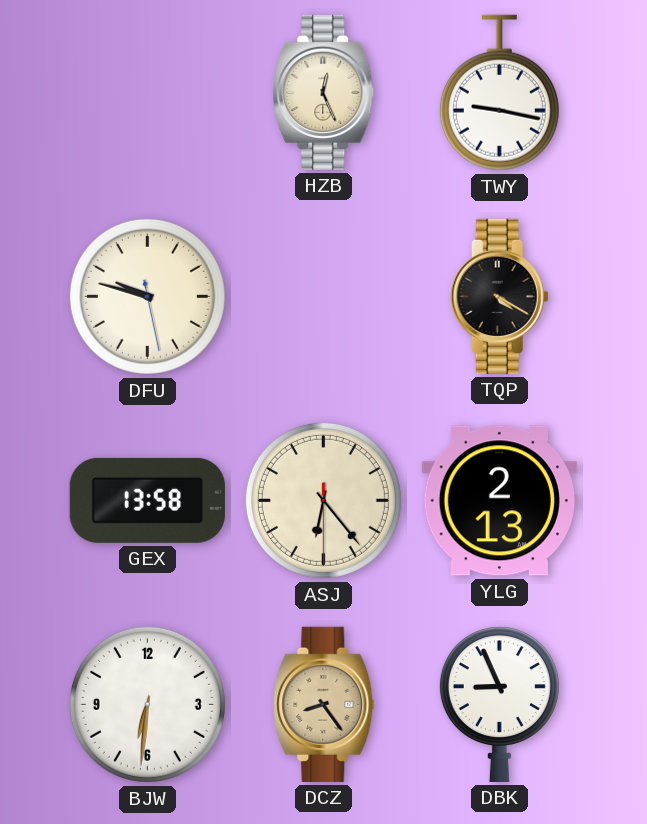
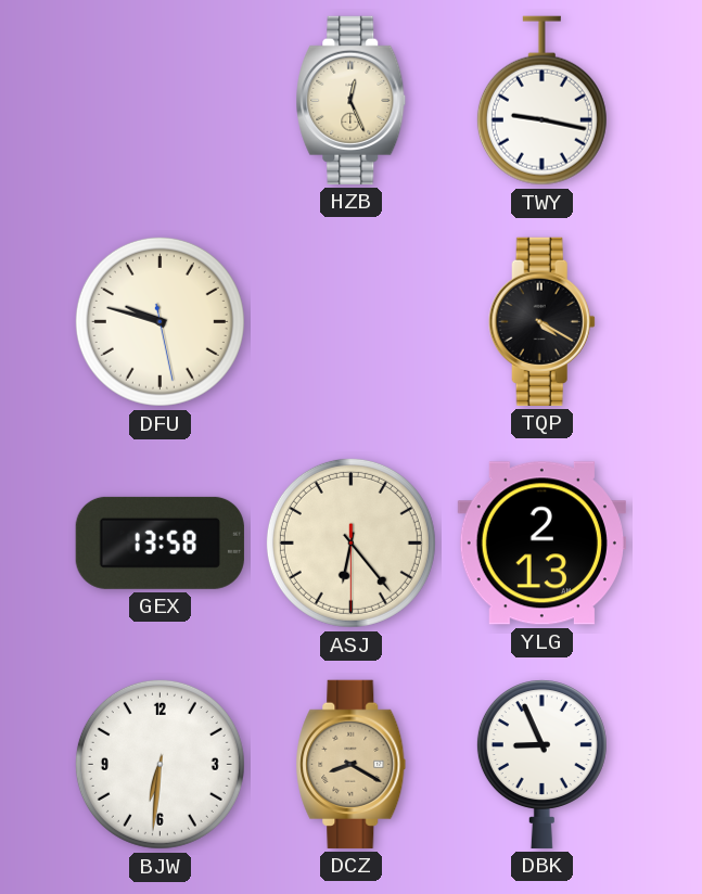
DCZ: 8:24 -> 8:20 (352, 764)
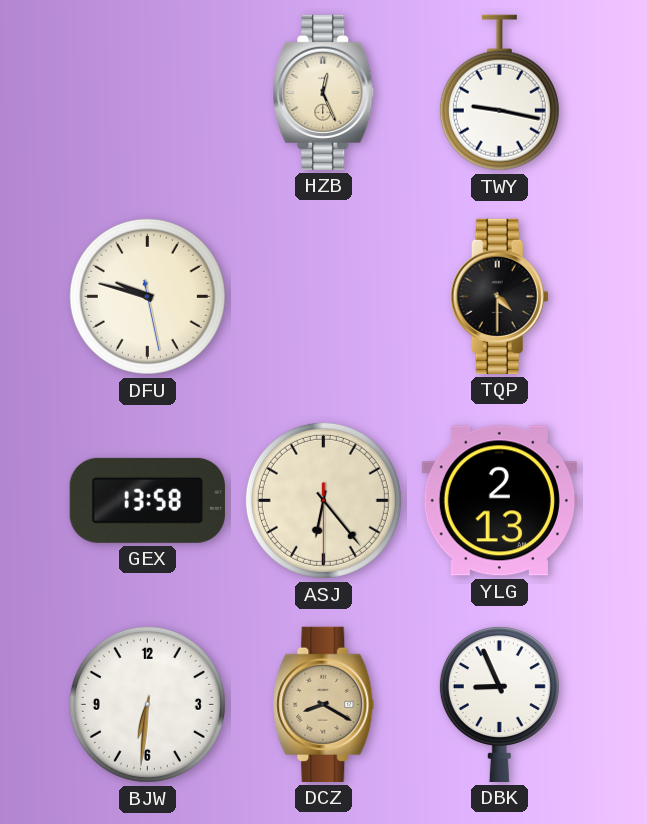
TQP: 4:20 -> 4:30 (499, 296)
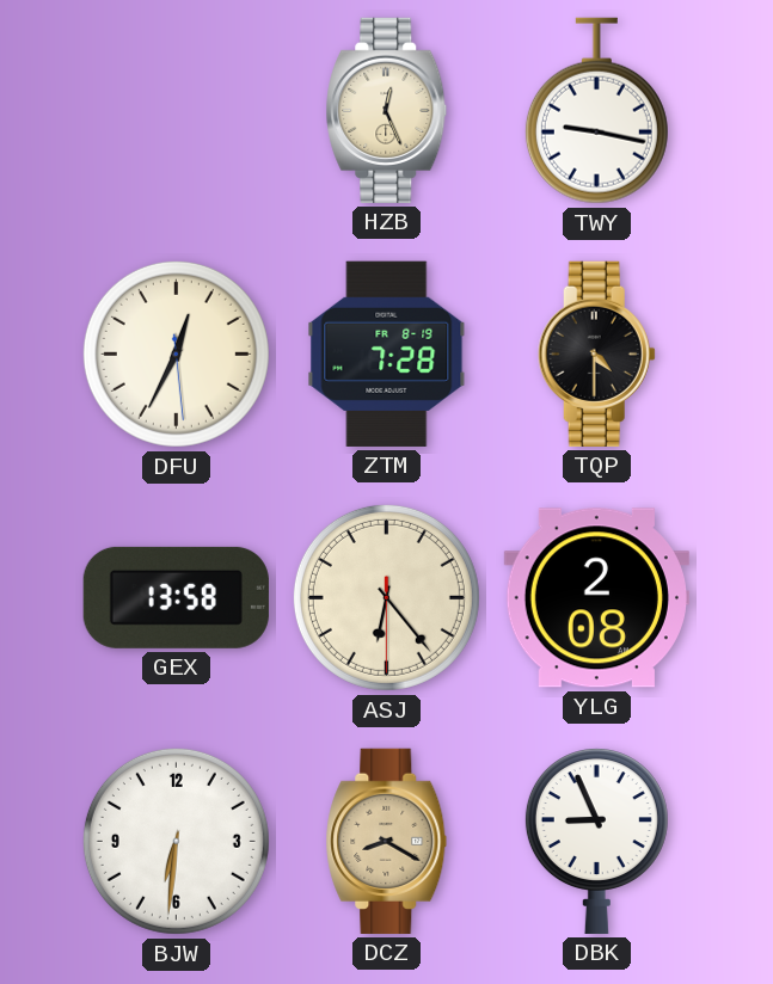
DFU: 9:47 -> 12:34 (176, 353)
ZTM: none -> 7:28 (387, 353)
YLG: 2:13 -> 2:08 (596, 598)
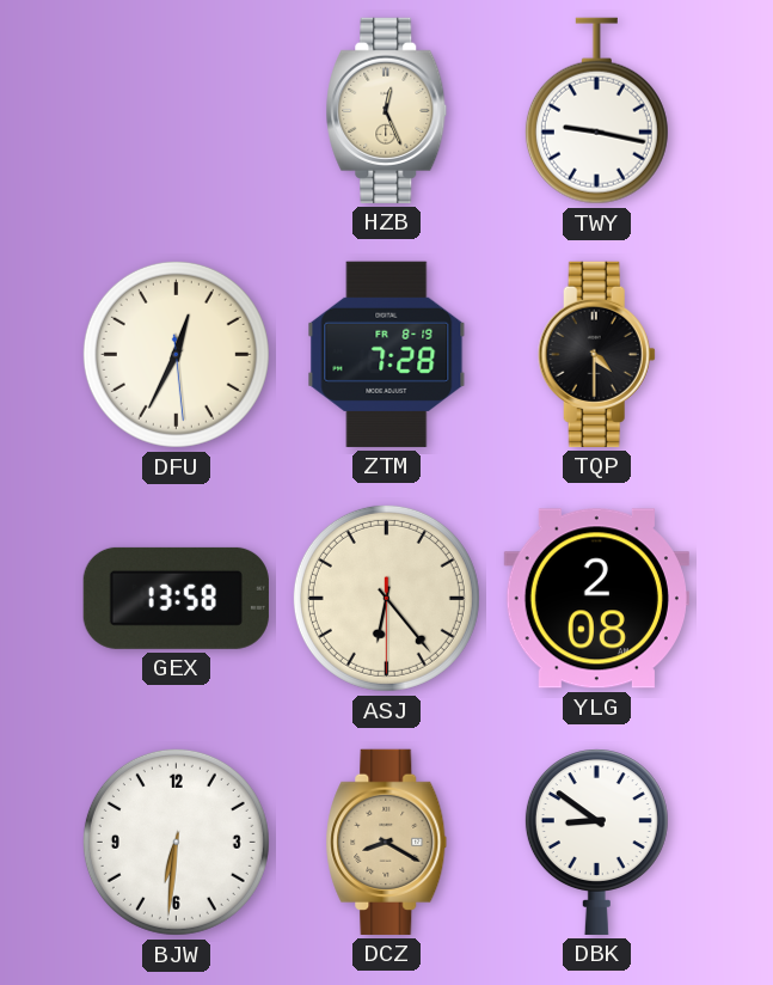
DBK: 8:56 -> 8:51 (596, 842)
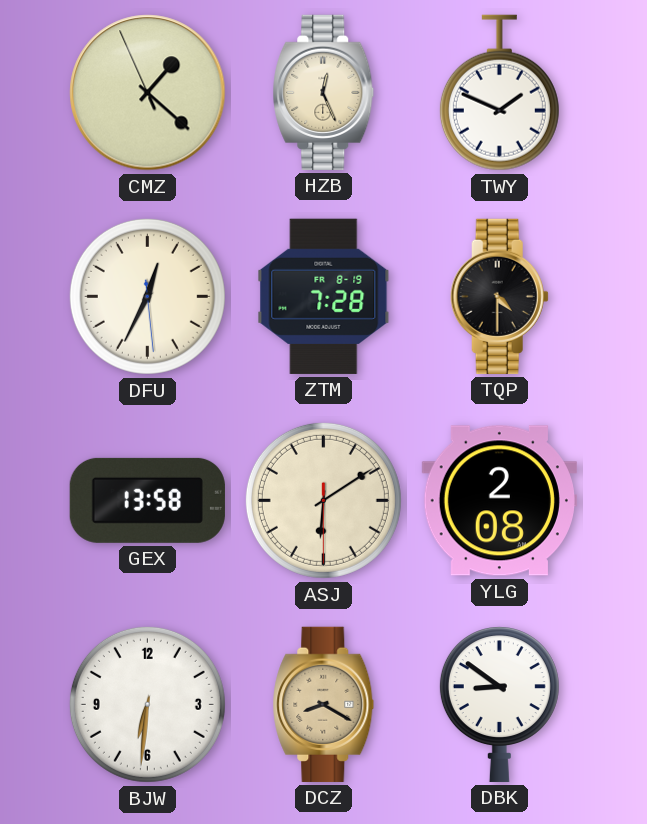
CMZ: none -> 1:21 (148, 93)
TWY: 9:17 -> 1:49 (499, 93)
ASJ: 6:23 -> 6:09 (323, 500)
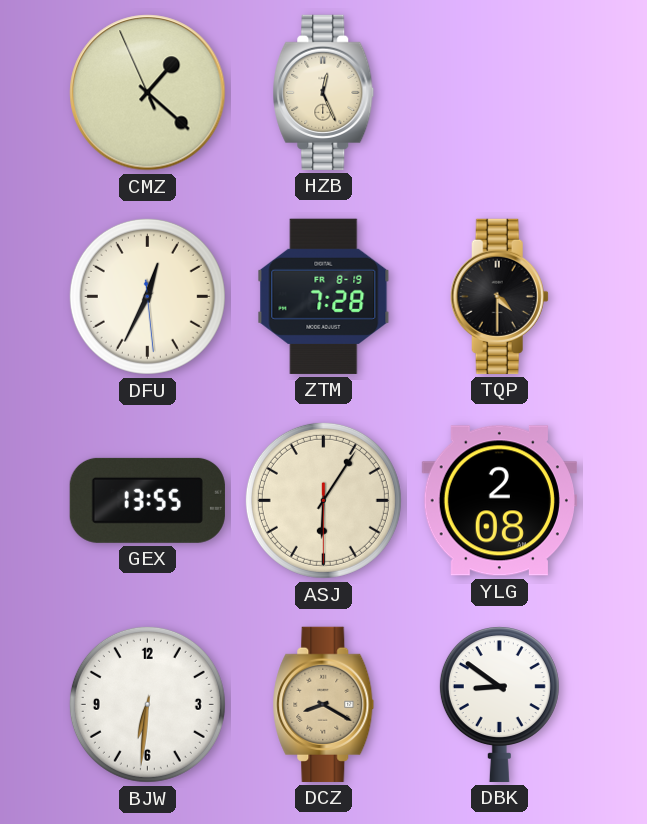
TWY: 1:49 -> none (499, 93)
GEX: 13:58 -> 13:55 (147, 500)
ASJ: 6:09 -> 6:05 (323, 500)
